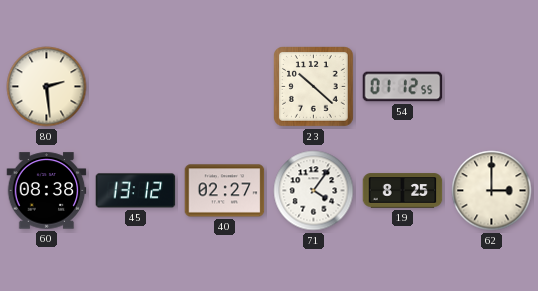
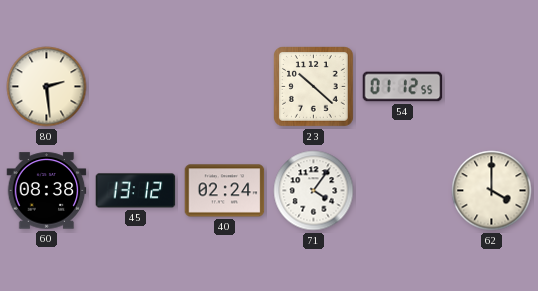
40: 02:27 -> 02:24 (225, 191)
19: 8:25 -> none (403, 191)
62: 3:00 -> 4:00 (492, 191)
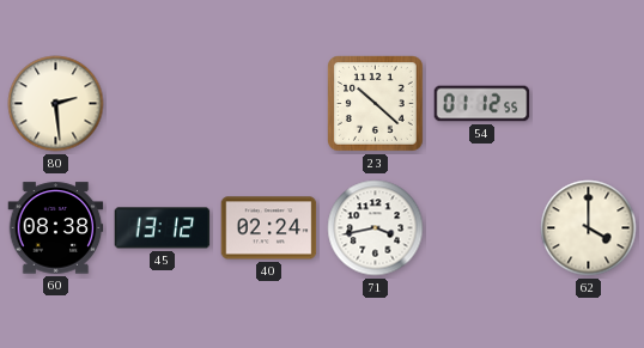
71: 4:06 -> 3:43 (376, 228)
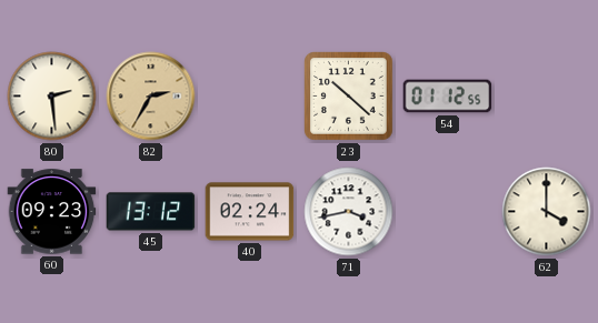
82: none -> 2:35 (151, 97)
60: 08:38 -> 09:23 (52, 212)
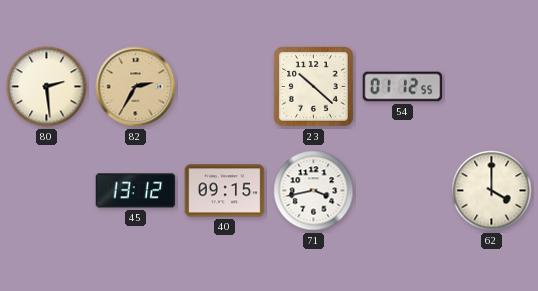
60: 09:23 -> none (52, 212)
40: 02:24 -> 09:15 (225, 191)
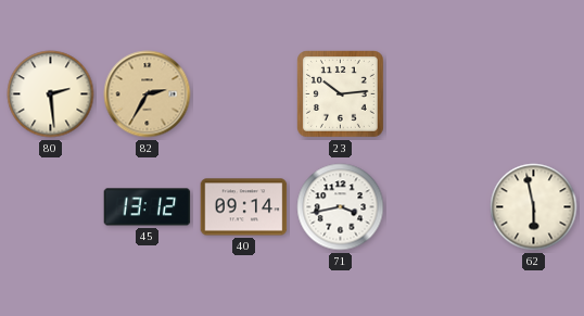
23: 10:22 -> 10:14 (341, 94)
54: 01:12 -> none (403, 87)
40: 09:15 -> 09:14 (244, 207)
62: 4:00 -> 5:58 (534, 207)
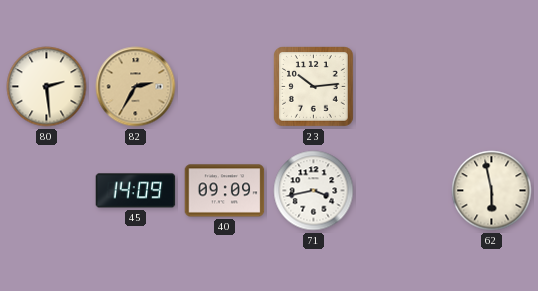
45: 13:12 -> 14:09 (136, 191)
40: 09:14 -> 09:09 (225, 191)
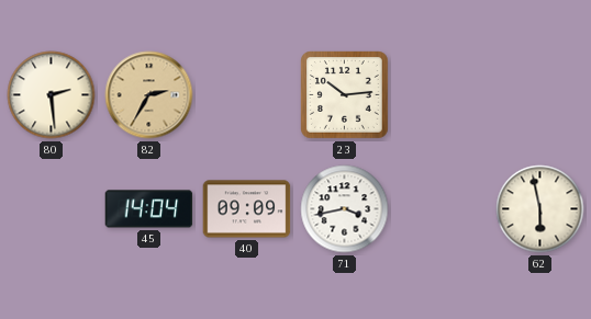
45: 14:09 -> 14:04 (149, 209)
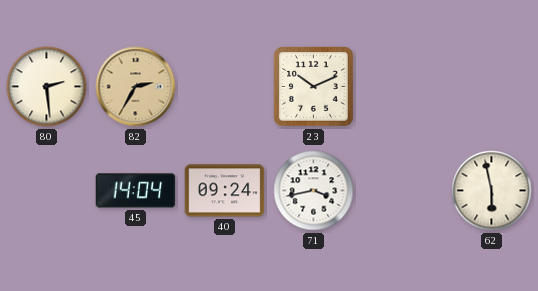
23: 10:14 -> 10:11 (314, 87)
40: 09:09 -> 09:24 (225, 191)
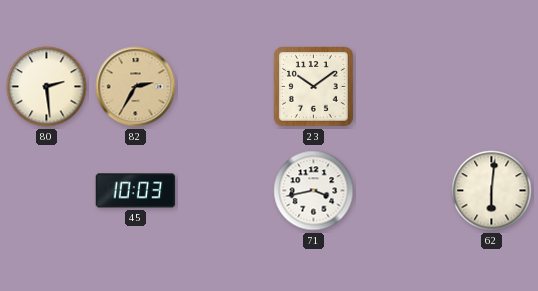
23: 10:11 -> 10:09 (314, 87)
45: 14:04 -> 10:03 (136, 191)
40: 09:24 -> none (225, 191)
62: 5:58 -> 6:01 (492, 191)
